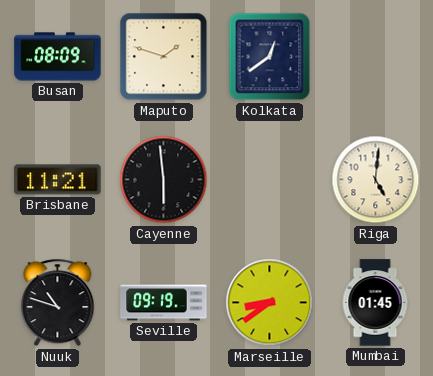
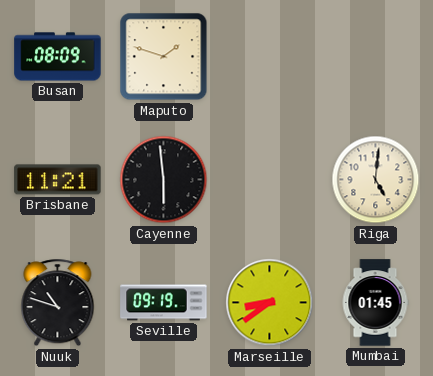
Kolkata: 12:39 -> none (270, 57)
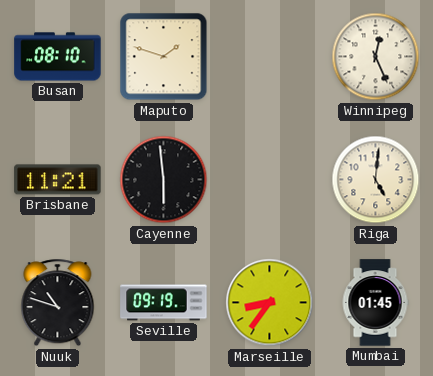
Busan: 08:09 -> 08:10 (58, 57)
Winnipeg: none -> 12:26 (376, 57)
Marseille: 8:39 -> 8:36 (270, 303)
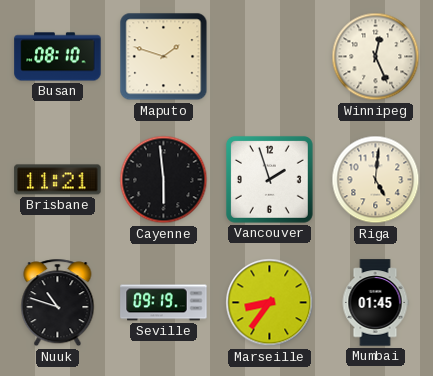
Vancouver: none -> 1:57 (269, 179)
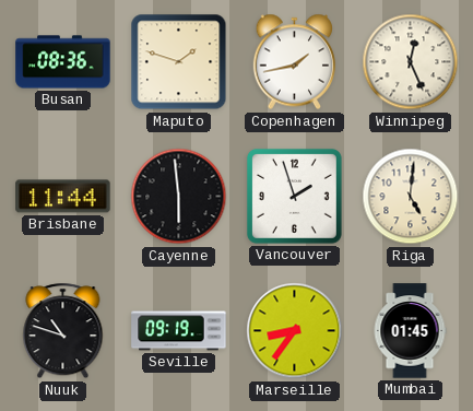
Busan: 08:10 -> 08:36 (63, 62)
Copenhagen: none -> 1:43 (294, 62)
Brisbane: 11:21 -> 11:44 (63, 197)
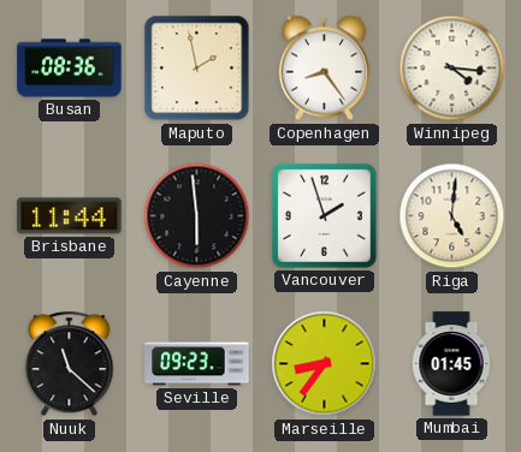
Maputo: 1:48 -> 1:58 (197, 69)
Copenhagen: 1:43 -> 8:24 (324, 69)
Winnipeg: 12:26 -> 4:16 (452, 69)
Nuuk: 10:48 -> 11:22 (70, 364)
Seville: 09:19 -> 09:23 (197, 364)
